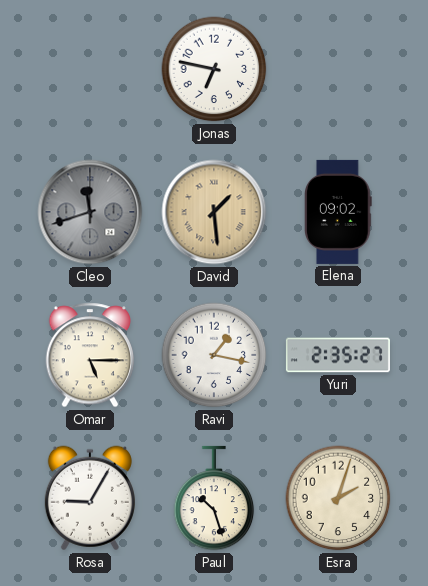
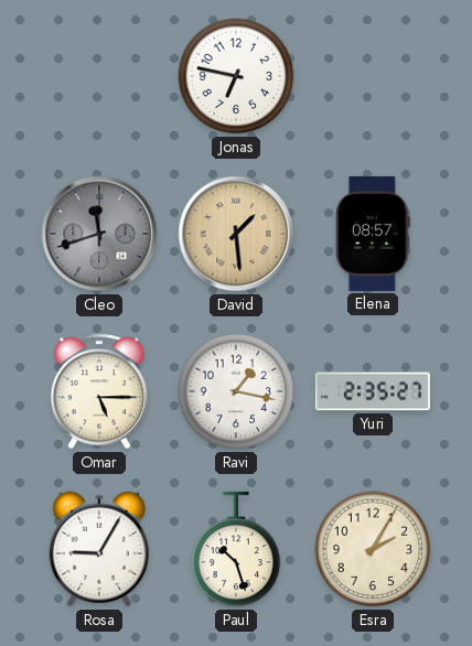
Elena: 09:02 -> 08:57 (374, 234)
Esra: 2:03 -> 2:05 (373, 549)
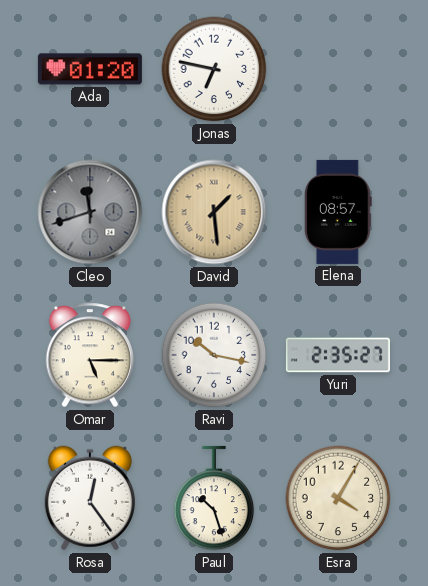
Ada: none -> 01:20 (90, 69)
Ravi: 1:17 -> 10:17 (214, 355)
Rosa: 9:05 -> 12:24 (90, 498)
Esra: 2:05 -> 4:05 (338, 498)
